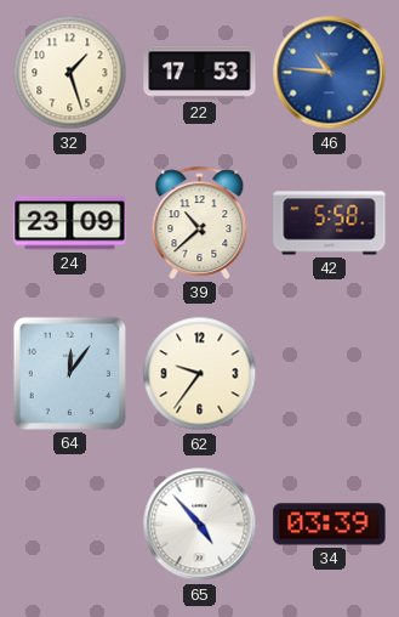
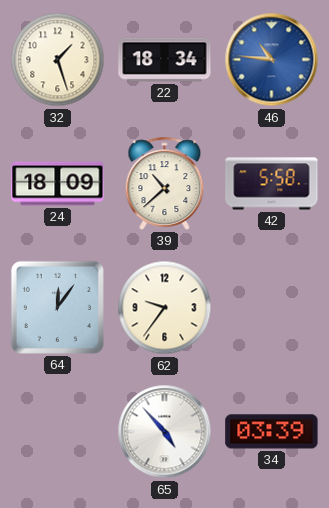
22: 17:53 -> 18:34 (165, 60)
24: 23:09 -> 18:09 (58, 184)
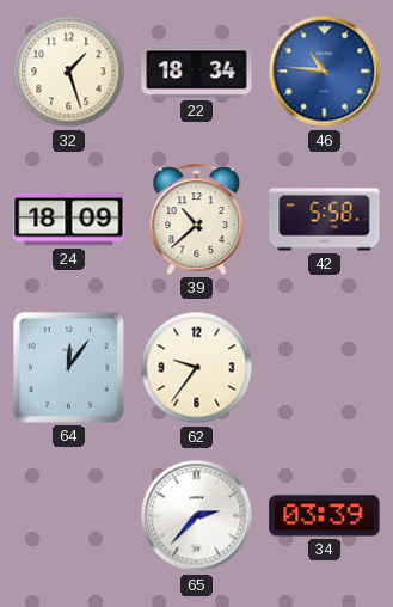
65: 4:53 -> 2:37 (197, 516)
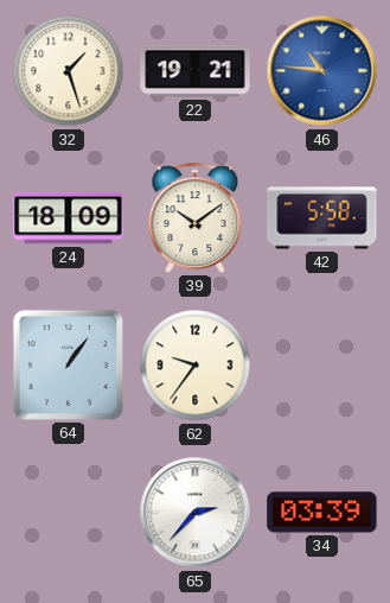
22: 18:34 -> 19:21 (196, 71)
39: 10:38 -> 10:09 (196, 217)
64: 12:06 -> 1:06 (68, 364)
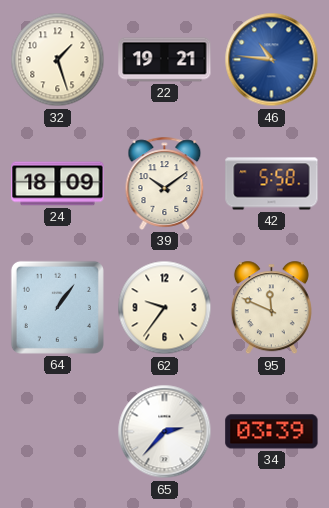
95: none -> 11:49 (271, 308)
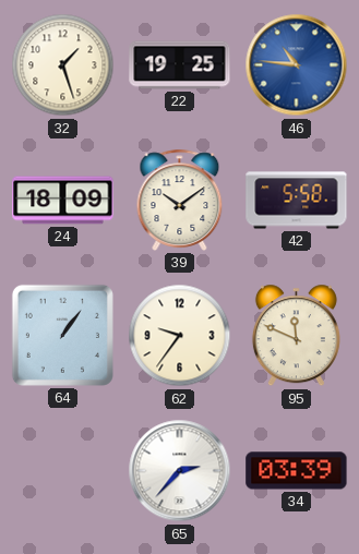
22: 19:21 -> 19:25 (180, 65)
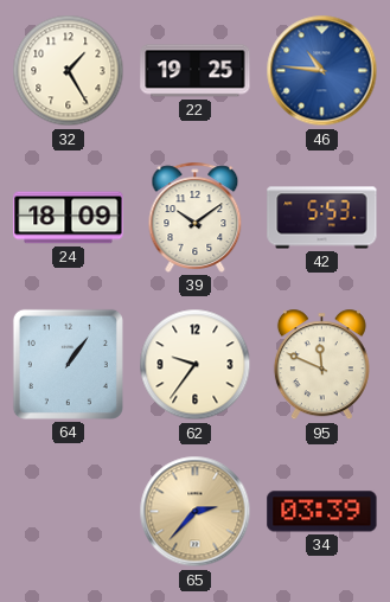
32: 1:27 -> 1:25 (69, 71)
42: 5:58 -> 5:53 (322, 218)
65 dial: white -> champagne (196, 512)
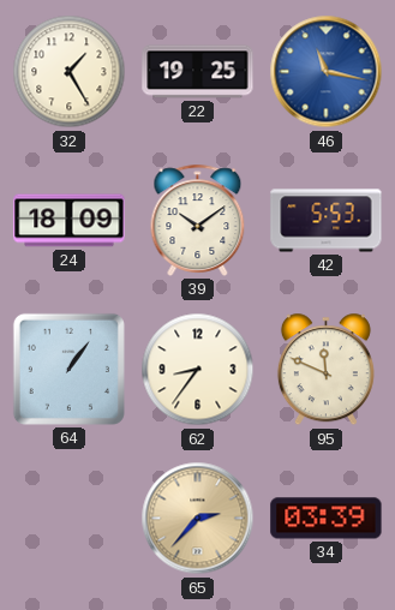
46: 10:46 -> 11:17 (327, 72)
62: 9:36 -> 8:36 (198, 370)
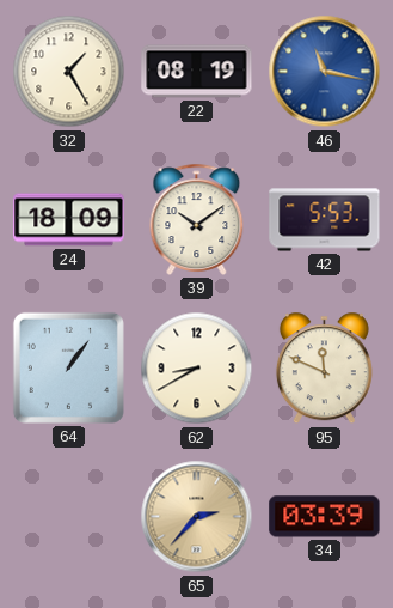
22: 19:25 -> 08:19 (197, 72)
62: 8:36 -> 8:40 (197, 369)
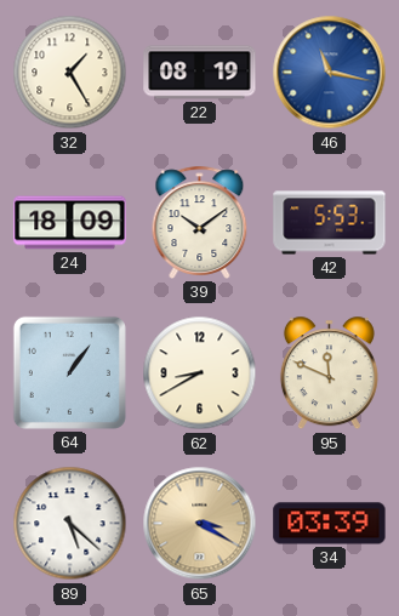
89: none -> 5:22 (70, 524)
65: 2:37 -> 3:20 (200, 524)
